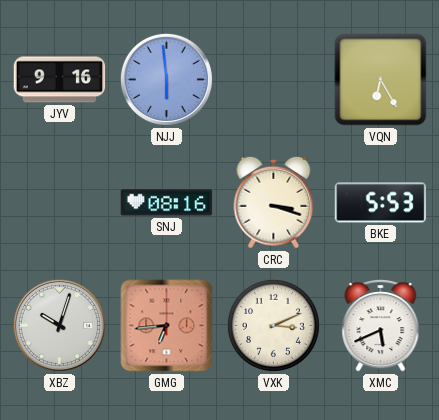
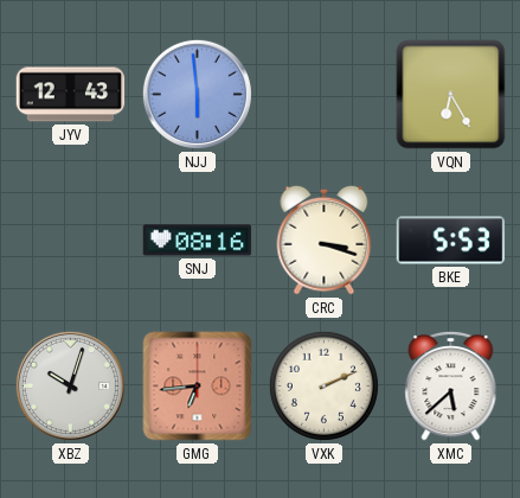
JYV: 9:16 -> 12:43 (71, 95)
VXK: 3:11 -> 2:11 (323, 385)
XMC: 5:41 -> 5:38 (451, 387)
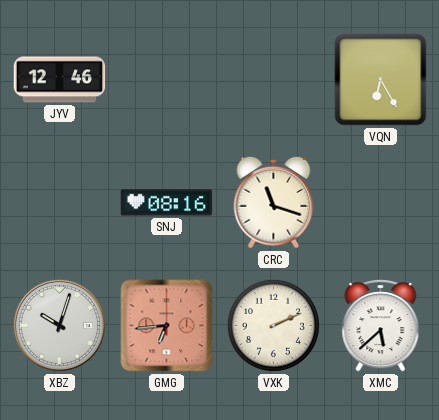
JYV: 12:43 -> 12:46 (60, 80)
NJJ: 5:59 -> none (197, 94)
CRC: 3:18 -> 11:18 (274, 202)
BKE: 5:53 -> none (451, 241)
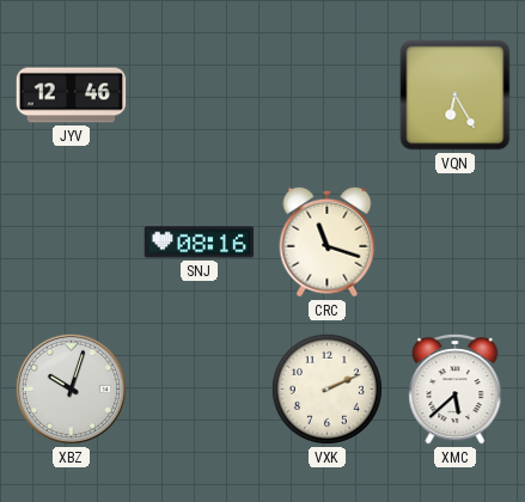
GMG: 6:44 -> none (167, 326)
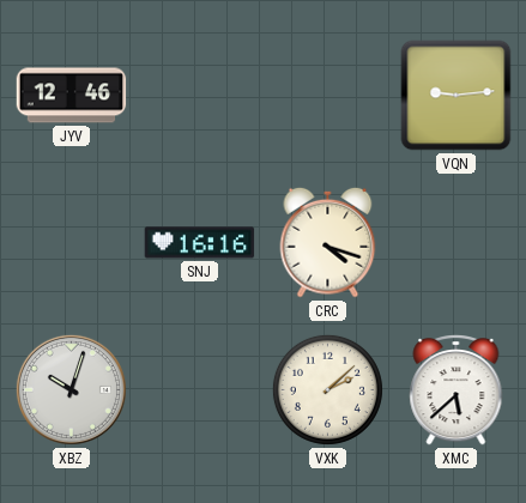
VQN: 6:25 -> 9:14 (457, 96)
SNJ: 08:16 -> 16:16 (200, 243)
CRC: 11:18 -> 4:18 (328, 242)
VXK: 2:11 -> 2:08 (327, 389)
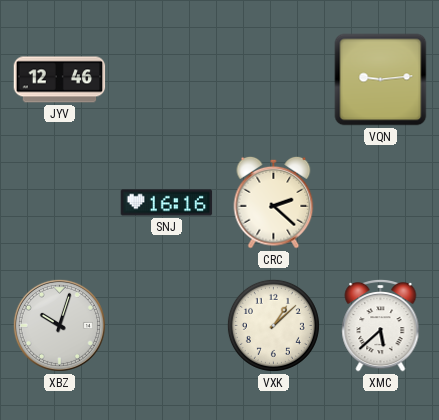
CRC: 4:18 -> 2:22 (274, 202)
VXK: 2:08 -> 1:08 (273, 325)
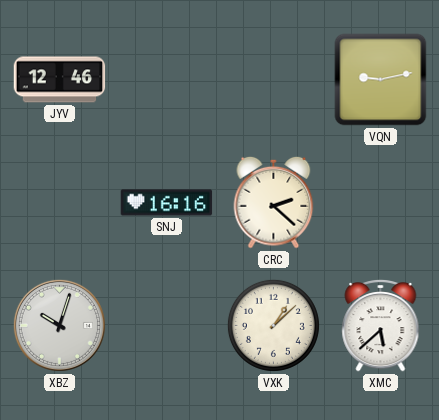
VQN: 9:14 -> 9:13 (381, 80)
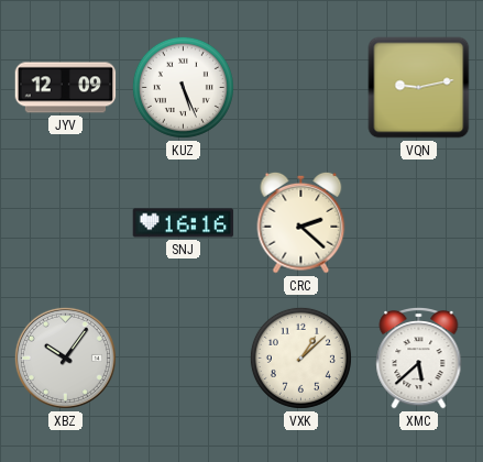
JYV: 12:46 -> 12:09 (66, 88)
KUZ: none -> 5:26 (183, 87)
XBZ: 10:03 -> 10:06 (65, 358)
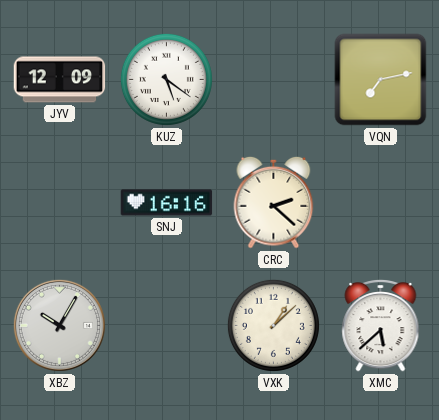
KUZ: 5:26 -> 5:21 (166, 79)
VQN: 9:13 -> 7:13 (381, 80)
XBZ: 10:06 -> 10:05 (59, 325)
